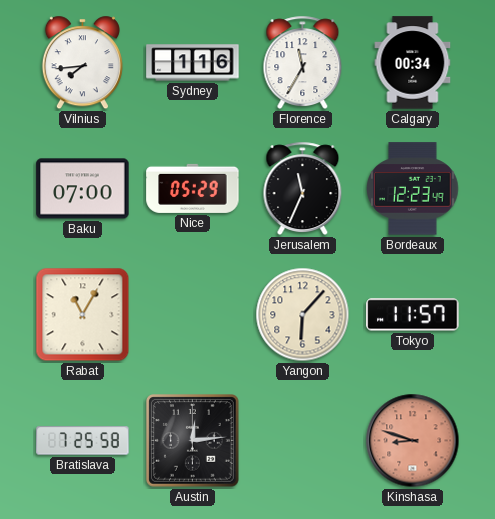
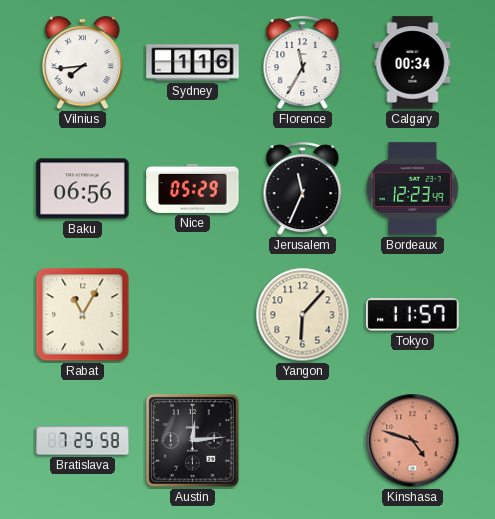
Baku: 07:00 -> 06:56 (83, 189)
Kinshasa: 8:48 -> 4:48 (413, 441)
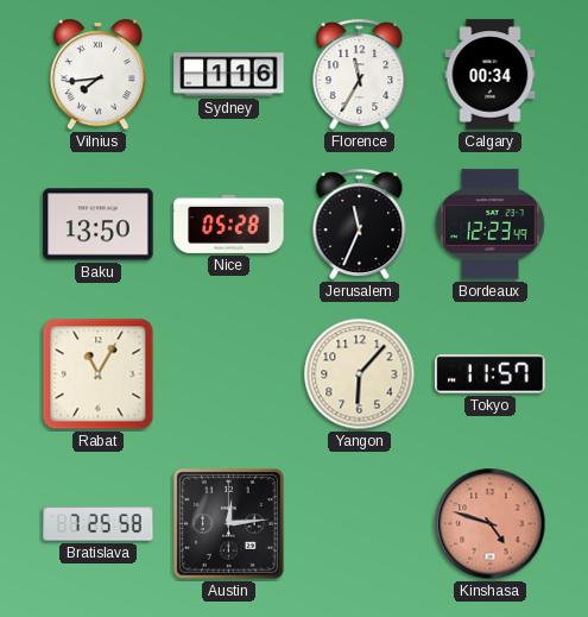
Baku: 06:56 -> 13:50 (99, 225)
Nice: 05:29 -> 05:28 (229, 223)
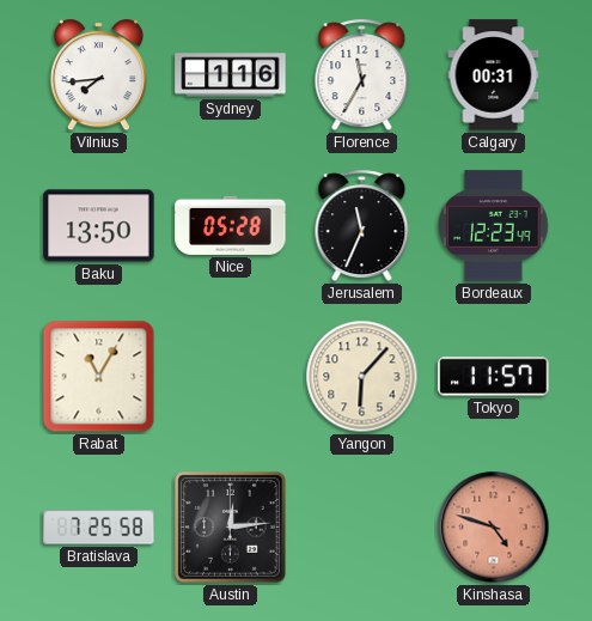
Calgary: 00:34 -> 00:31 (494, 75)
